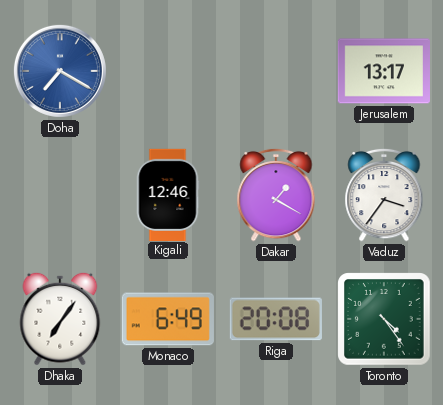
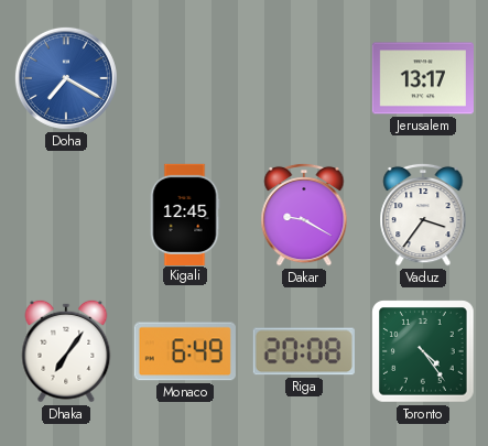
Kigali: 12:46 -> 12:45 (185, 214)
Dakar: 1:20 -> 9:20 (304, 215)
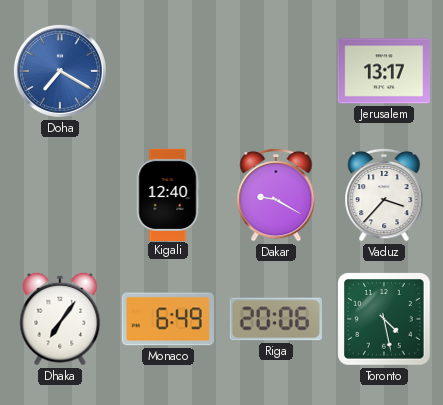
Kigali: 12:45 -> 12:40 (168, 194)
Vaduz: 3:36 -> 3:37 (384, 195)
Riga: 20:08 -> 20:06 (276, 319)
Toronto: 4:24 -> 4:28 (384, 319)
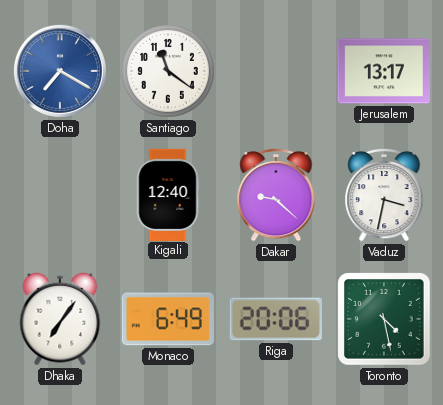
Santiago: none -> 11:21 (168, 71)
Dakar: 9:20 -> 9:22 (276, 195)
Vaduz: 3:37 -> 3:32 (384, 195)
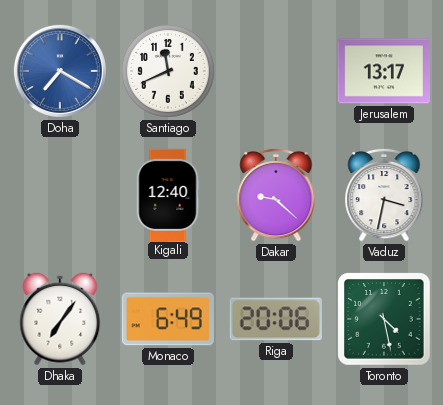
Santiago: 11:21 -> 11:41 (168, 71)
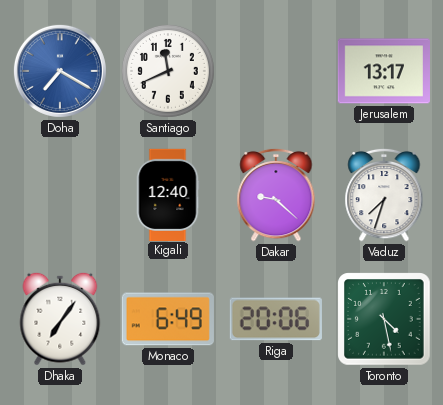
Vaduz: 3:32 -> 7:33 (384, 195)
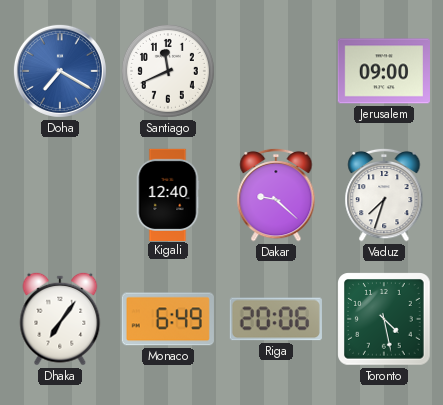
Jerusalem: 13:17 -> 09:00 (384, 71)
